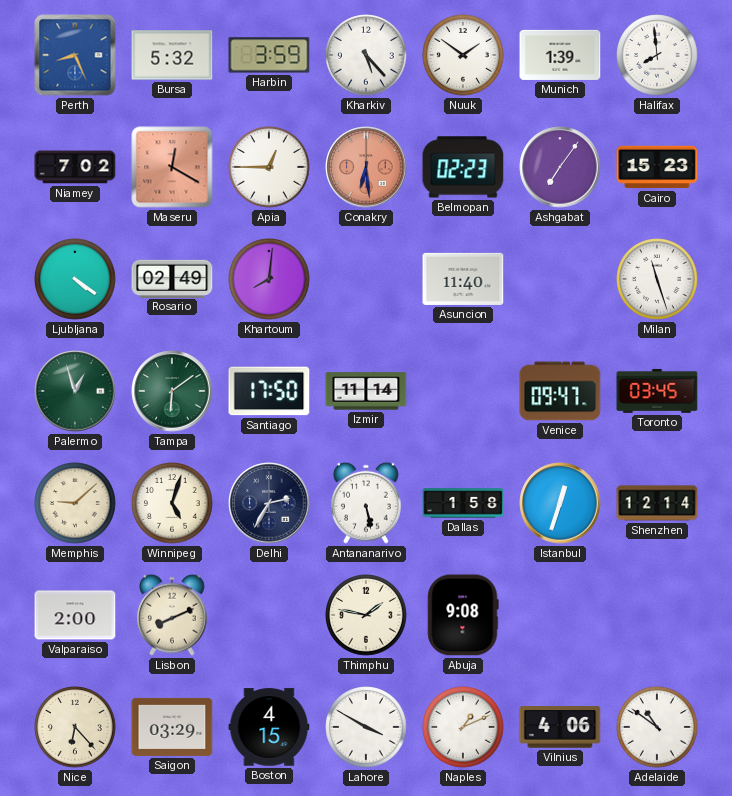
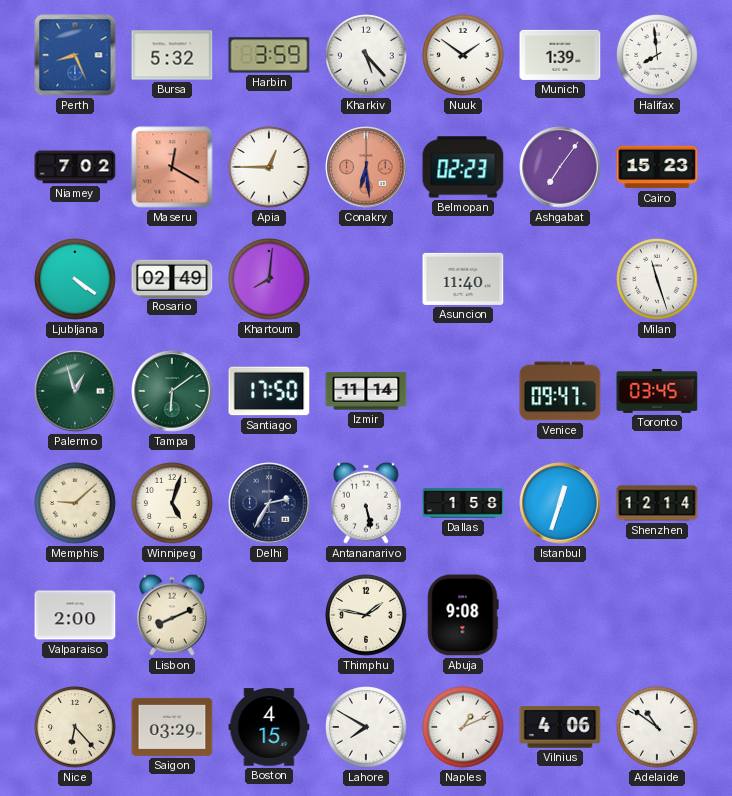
Lahore: 3:50 -> 7:50 (366, 727)
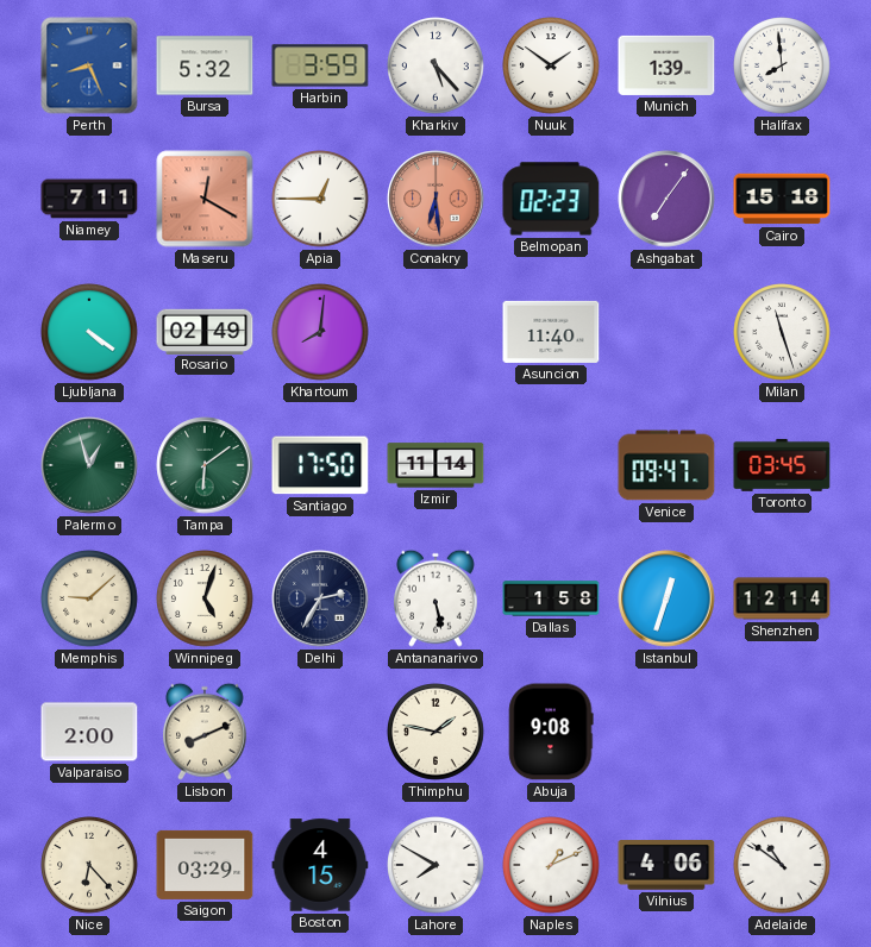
Niamey: 7:02 -> 7:11 (89, 199)
Cairo: 15:23 -> 15:18 (782, 199)
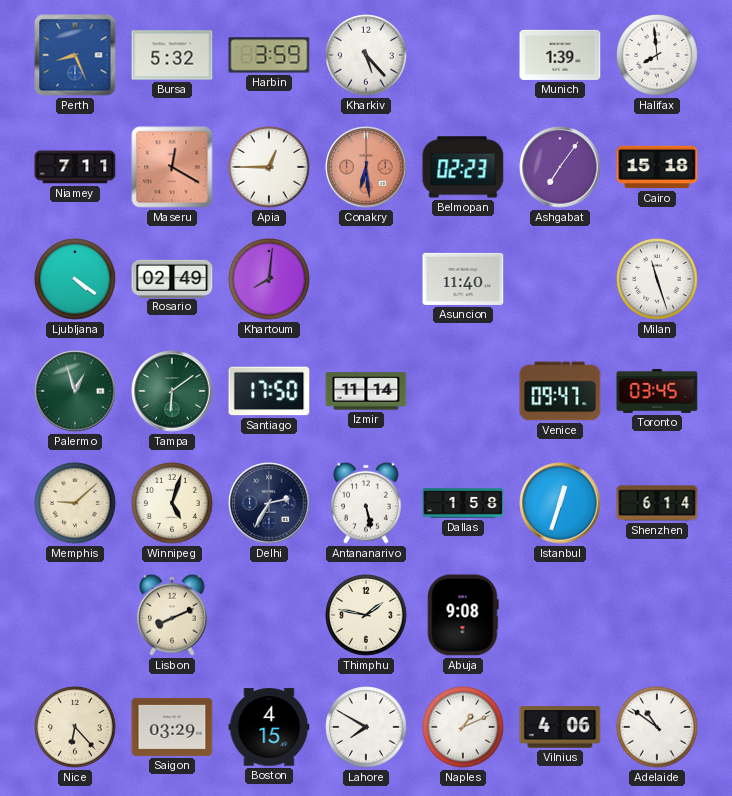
Nuuk: 1:51 -> none (551, 65)
Shenzhen: 12:14 -> 6:14 (657, 503)
Valparaiso: 2:00 -> none (89, 732)
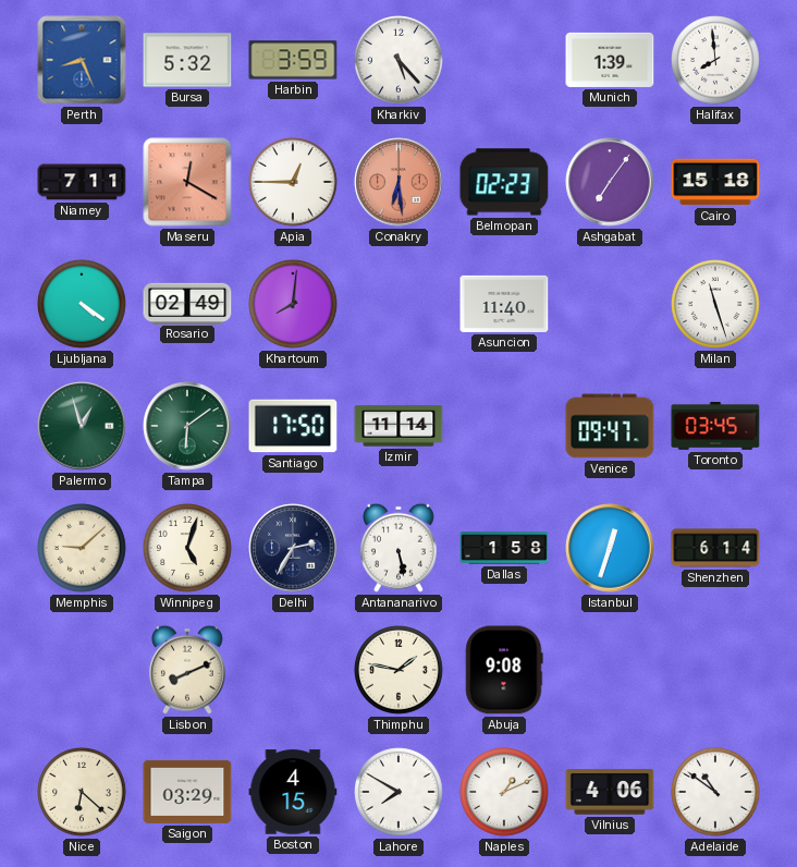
Nice: 6:23 -> 6:22 (82, 792)
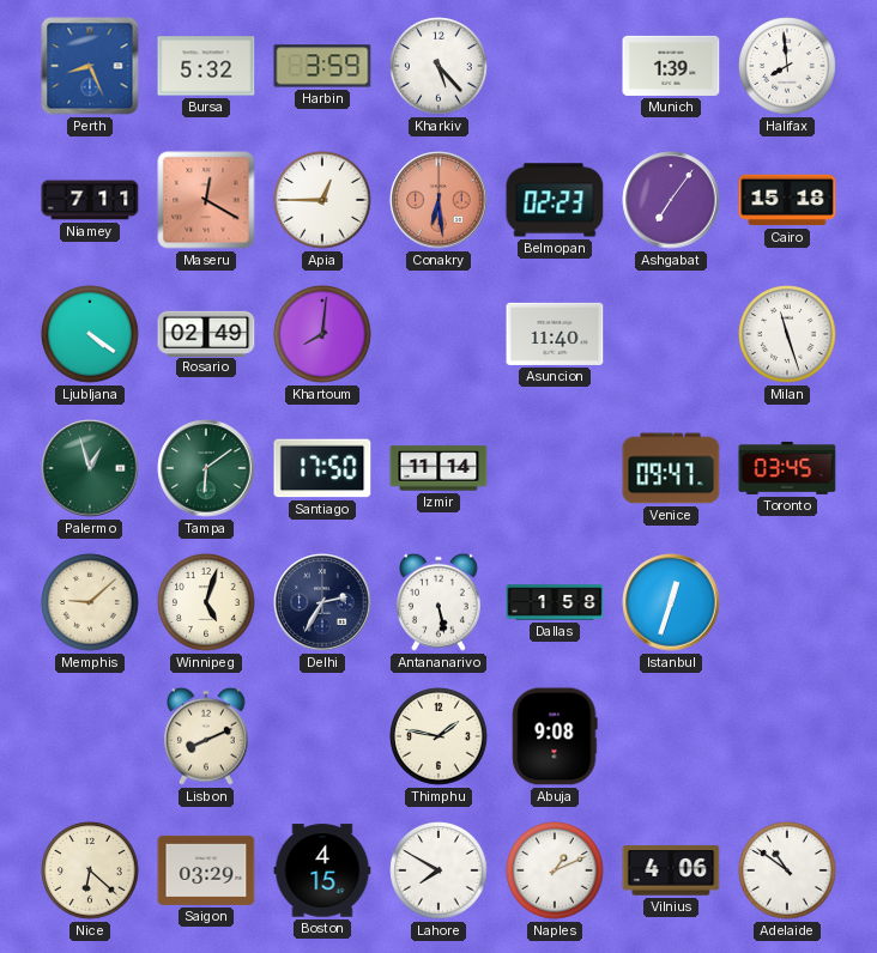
Shenzhen: 6:14 -> none (715, 548)
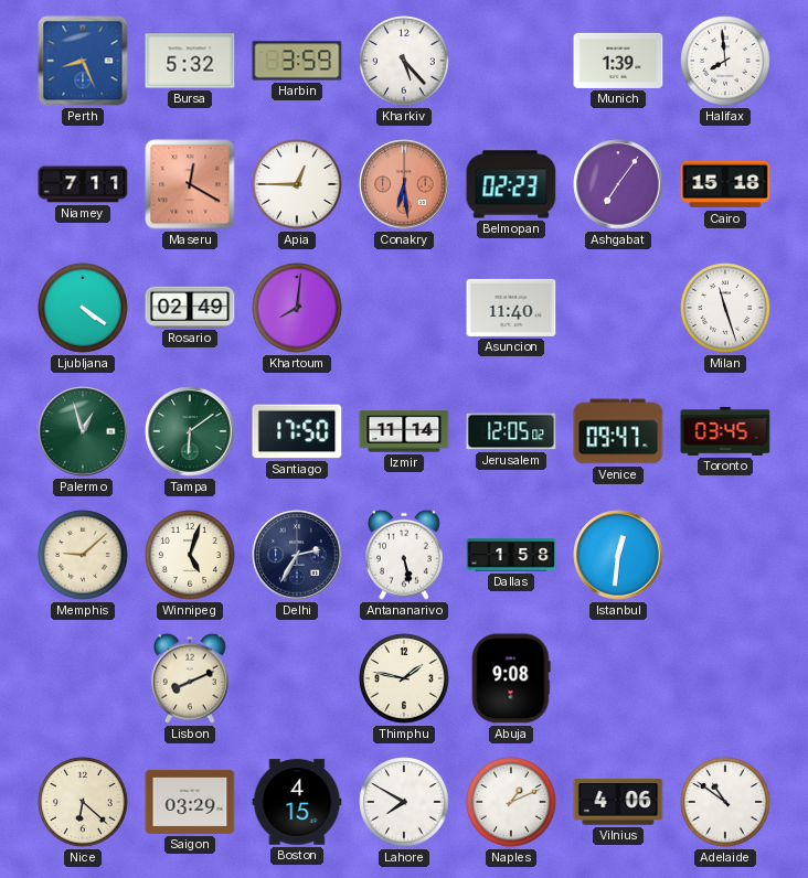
Jerusalem: none -> 12:05 (511, 431)
Istanbul: 12:33 -> 12:31 (618, 555)
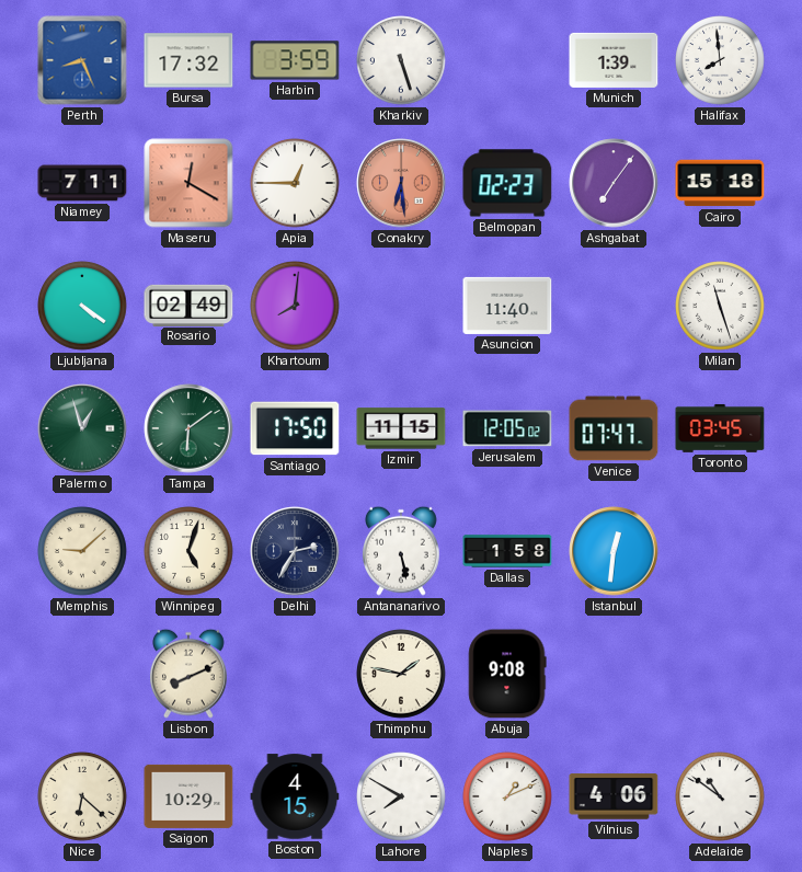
Bursa: 5:32 -> 17:32 (188, 60)
Kharkiv: 5:23 -> 5:27 (401, 60)
Izmir: 11:14 -> 11:15 (401, 428)
Venice: 09:47 -> 07:47 (614, 428)
Saigon: 03:29 -> 10:29 (188, 796)
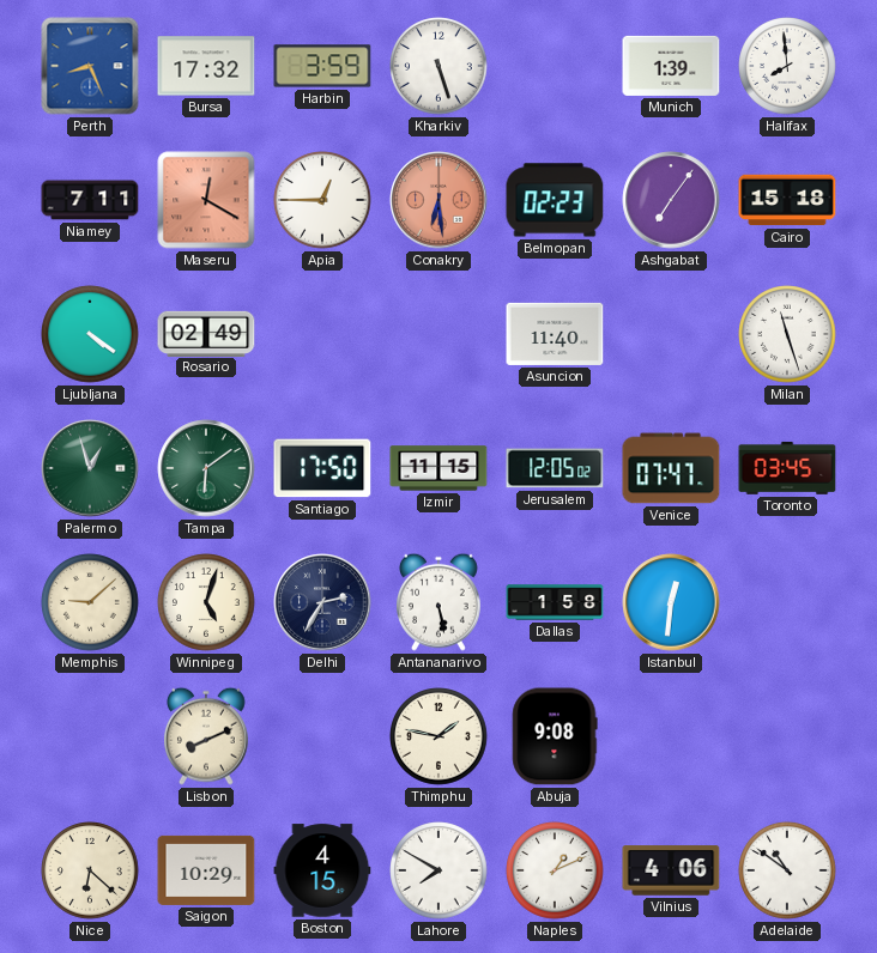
Khartoum: 8:01 -> none (295, 306)
